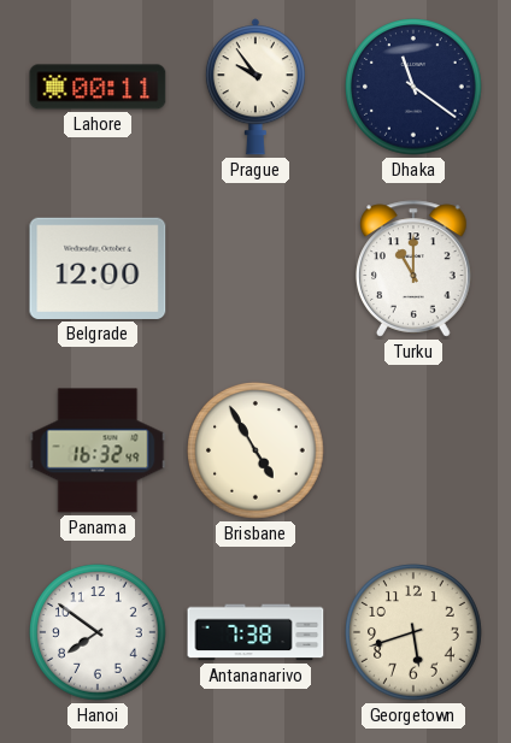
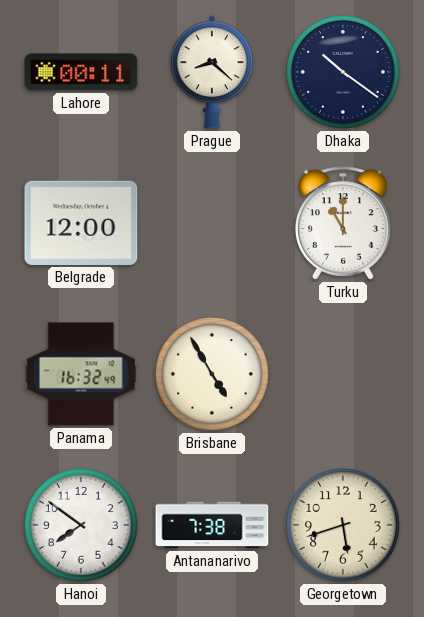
Prague: 9:54 -> 8:22 (212, 72)
Dhaka: 11:21 -> 10:21 (343, 72)
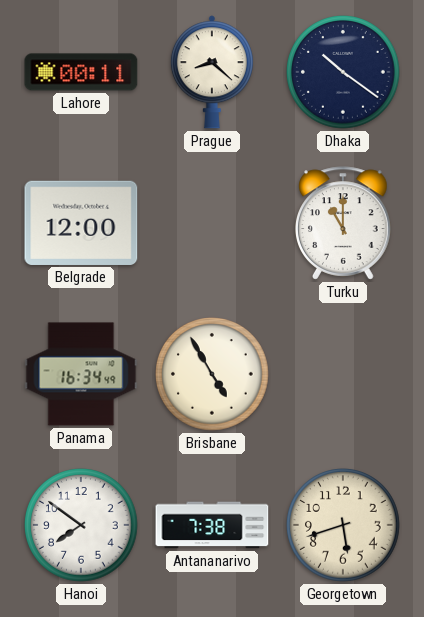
Panama: 16:32 -> 16:34 (81, 374)
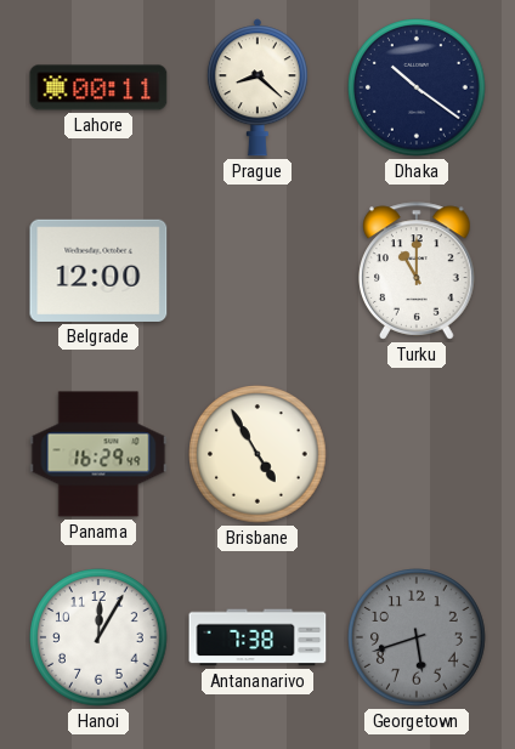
Panama: 16:34 -> 16:29 (98, 454)
Hanoi: 7:51 -> 12:05 (98, 637)
Georgetown dial: cream -> grey (417, 637)
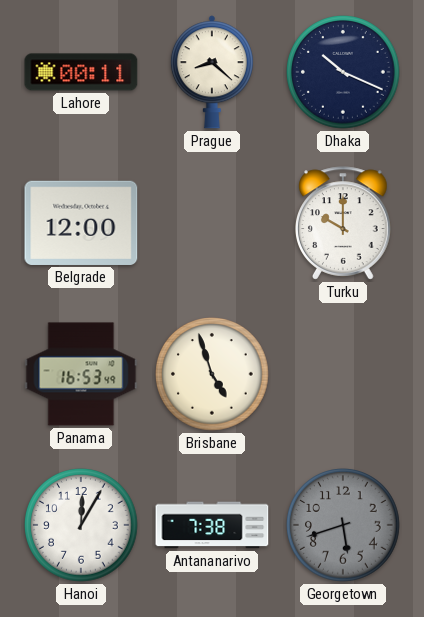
Dhaka: 10:21 -> 10:19 (343, 72)
Turku: 11:00 -> 10:00 (344, 223)
Panama: 16:29 -> 16:53 (81, 374)
Brisbane: 4:55 -> 4:57 (212, 374)
